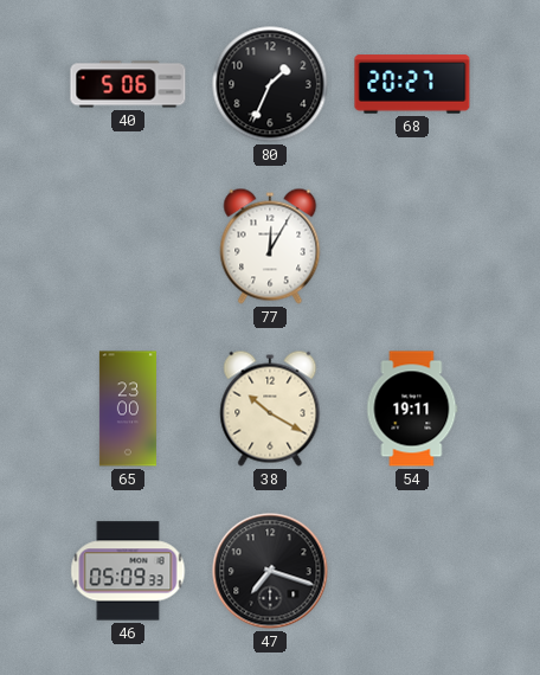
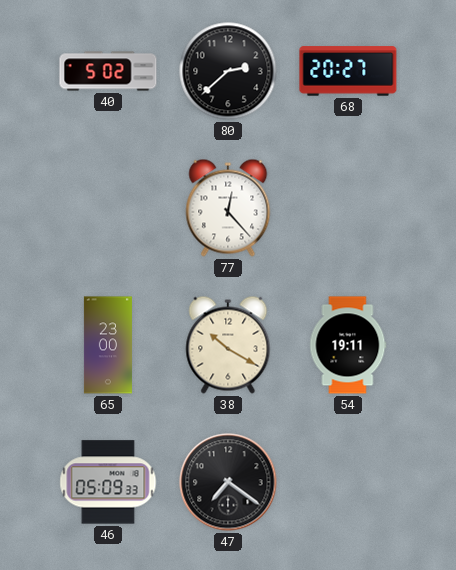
40: 5:06 -> 5:02 (108, 71)
80: 1:34 -> 2:38 (228, 71)
77: 12:05 -> 12:23 (228, 208)
47: 7:18 -> 7:21 (228, 482)
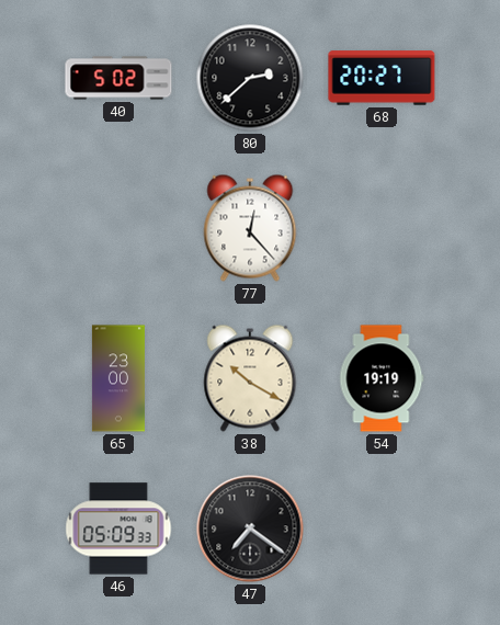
54: 19:11 -> 19:19 (382, 378)
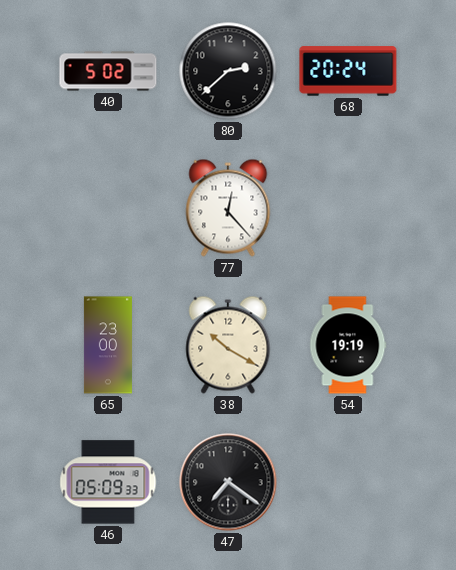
68: 20:27 -> 20:24 (348, 71)
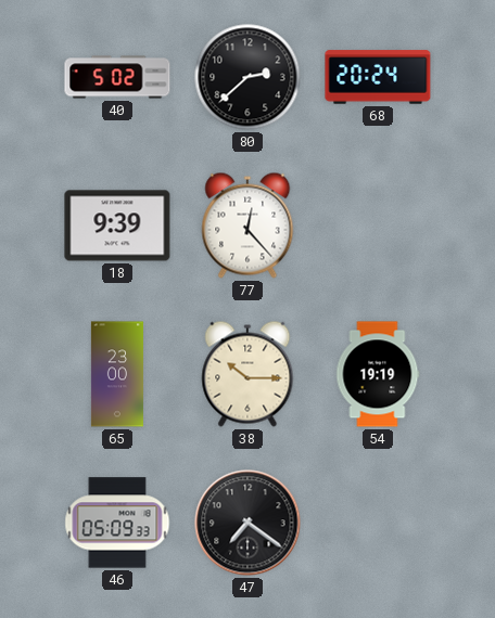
18: none -> 9:39 (117, 226)
38: 10:20 -> 10:15 (247, 374)
